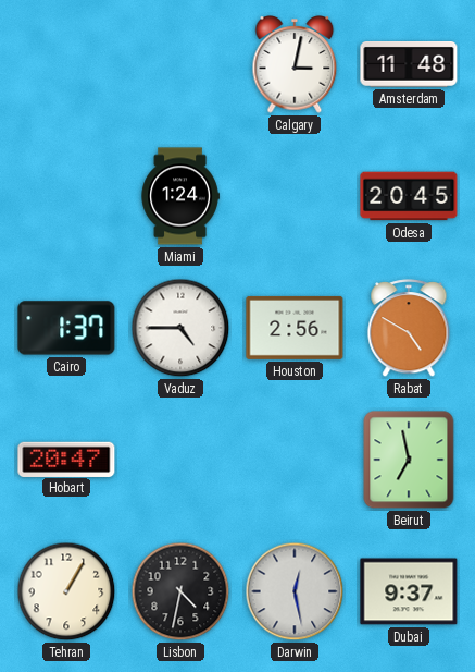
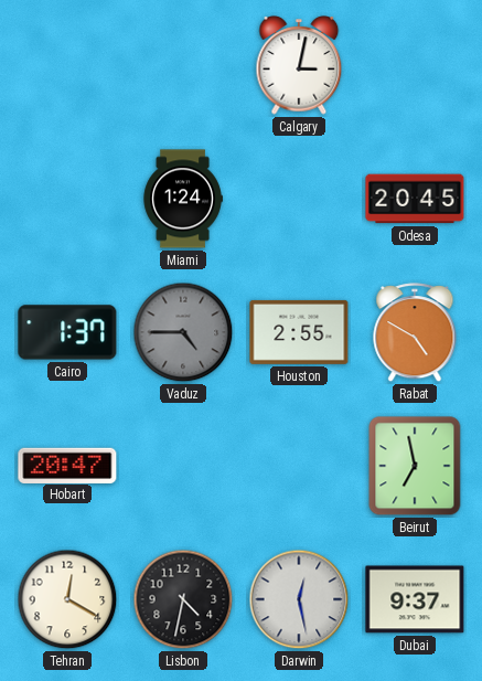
Amsterdam: 11:48 -> none (409, 65)
Vaduz dial: white -> grey (183, 332)
Houston: 2:56 -> 2:55 (299, 332)
Tehran: 1:05 -> 12:20 (67, 599)
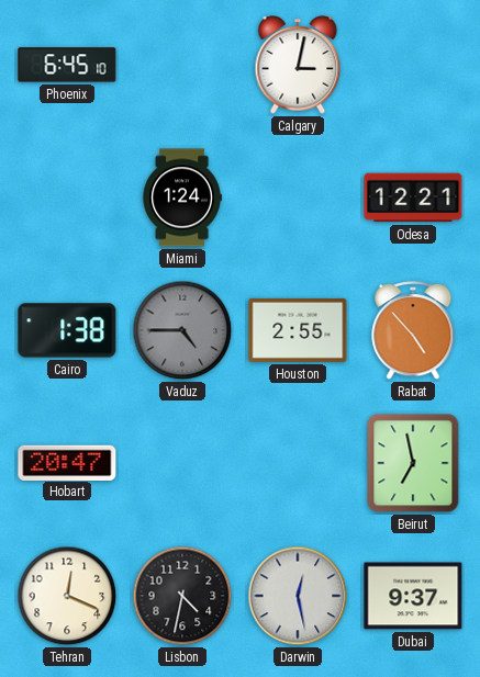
Phoenix: none -> 6:45 (67, 65)
Odesa: 20:45 -> 12:21 (413, 198)
Cairo: 1:37 -> 1:38 (67, 330)
Rabat: 4:50 -> 4:53 (413, 331)
Tehran: 12:20 -> 12:19 (67, 596)
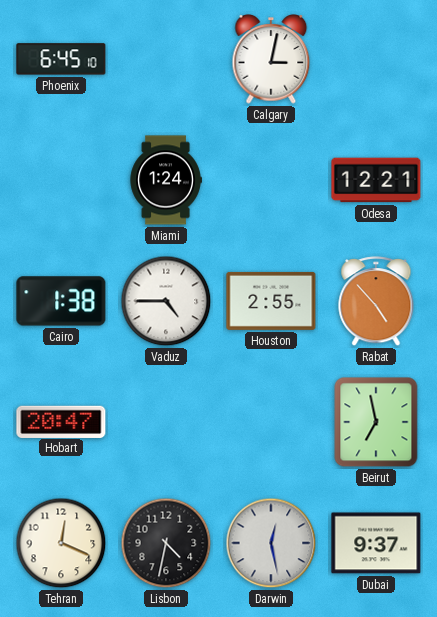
Vaduz dial: grey -> white (166, 301)
